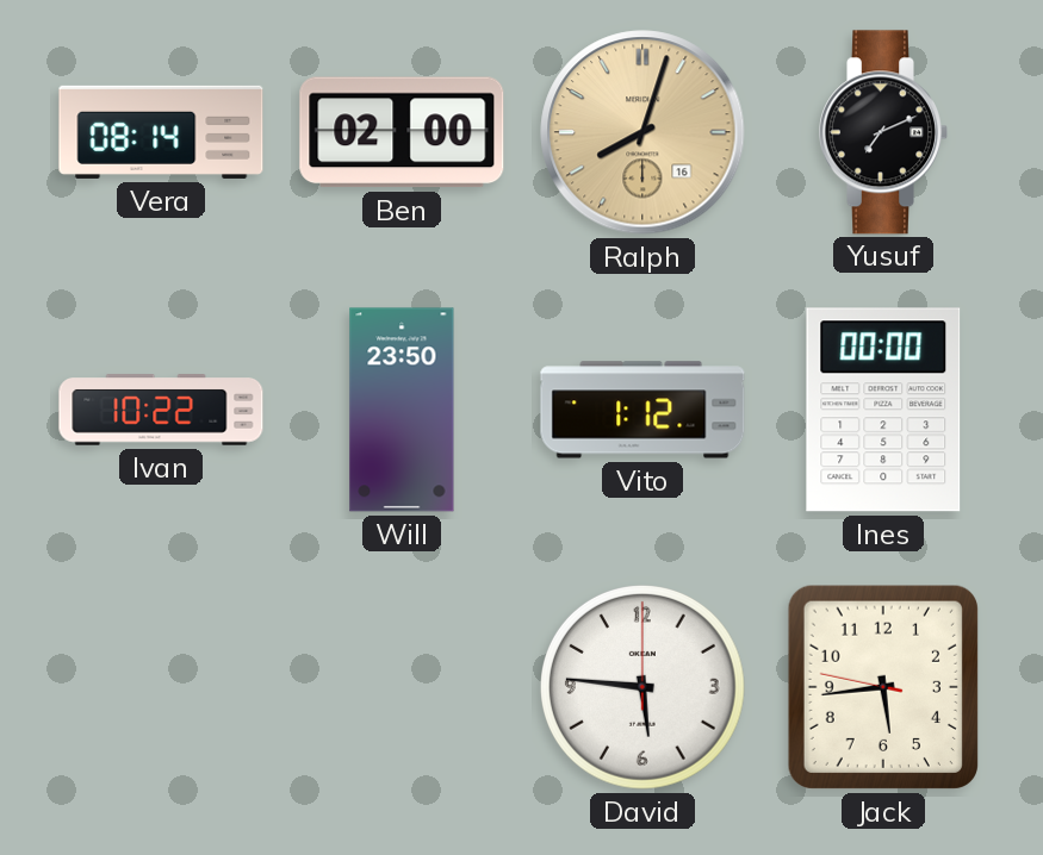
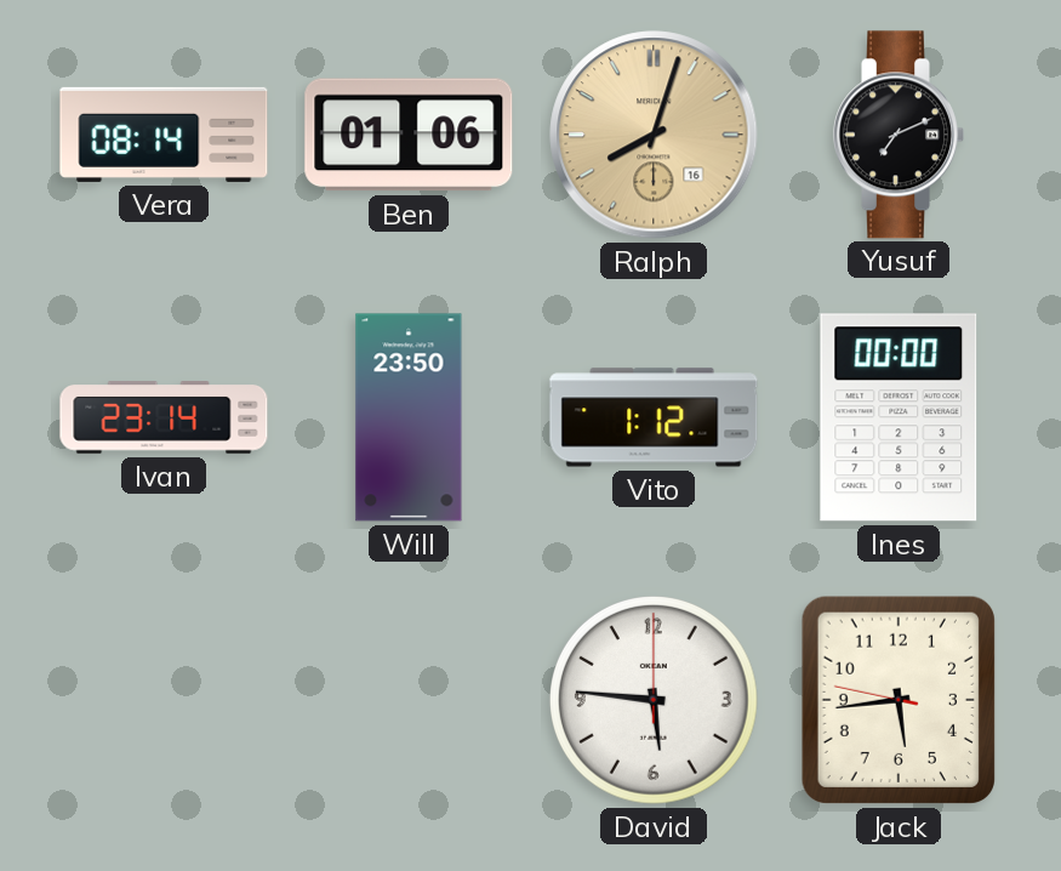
Ben: 02:00 -> 01:06 (409, 135)
Ivan: 10:22 -> 23:14 (164, 417)
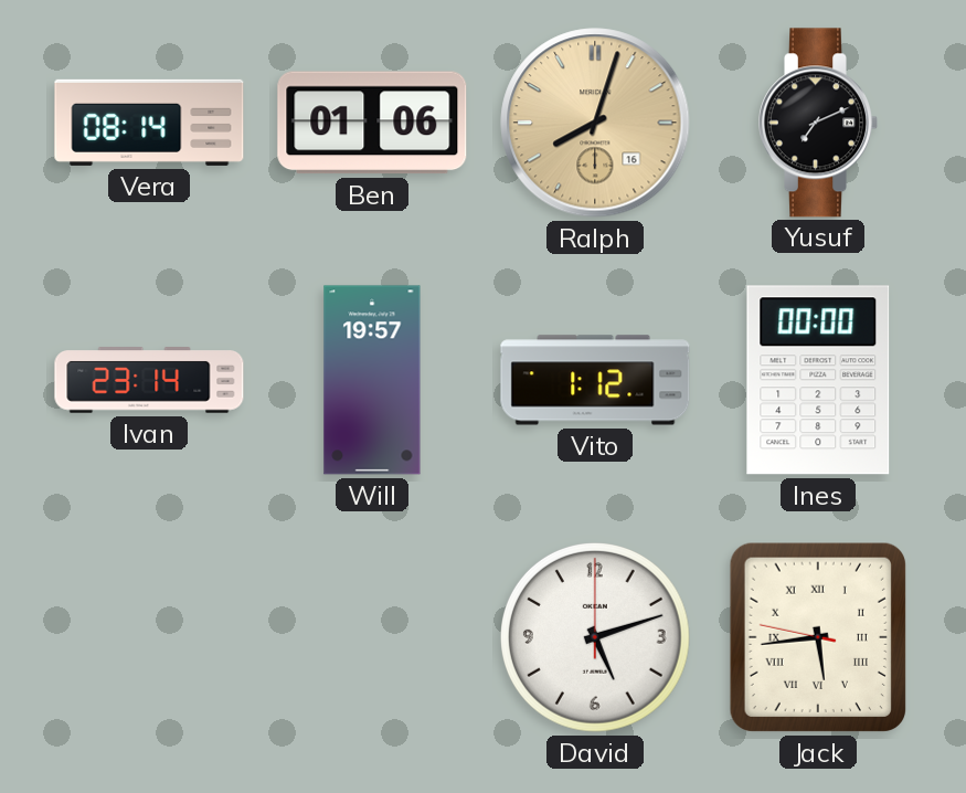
Will: 23:50 -> 19:57 (372, 380)
David: 5:46 -> 5:12 (596, 638)
Jack numerals: Arabic -> Roman (818, 637)
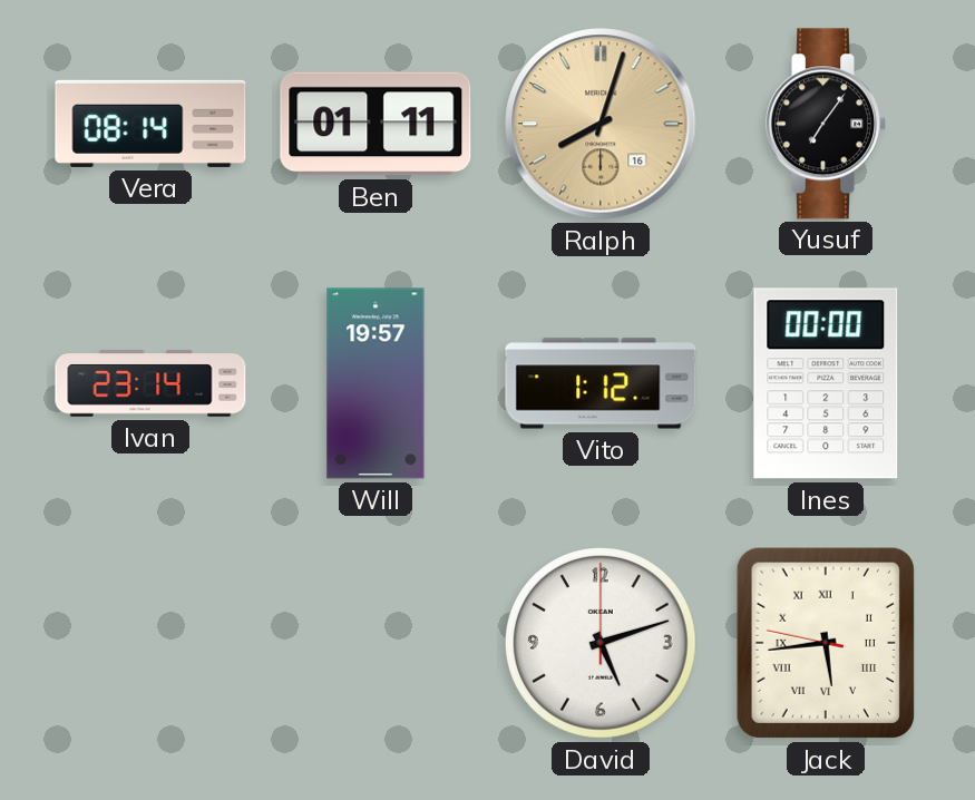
Ben: 01:06 -> 01:11 (376, 124)
Yusuf: 7:11 -> 7:06 (826, 124)
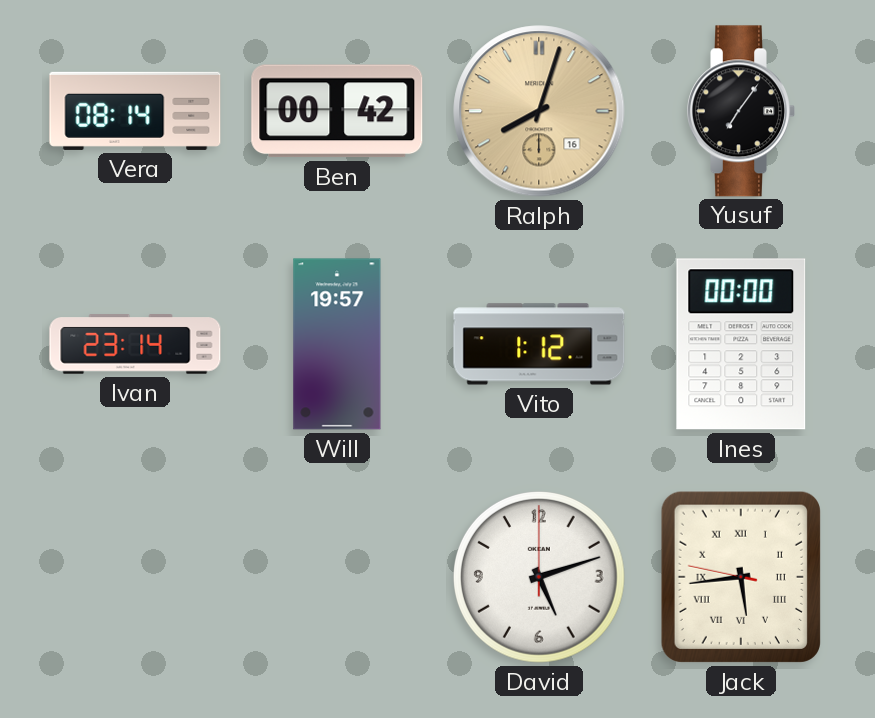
Ben: 01:11 -> 00:42 (337, 111)
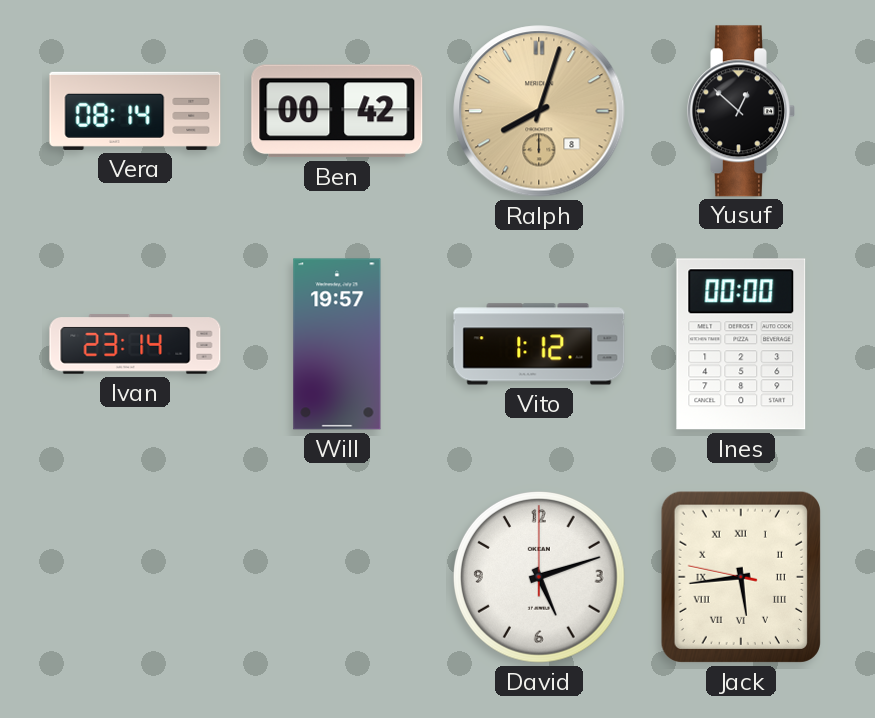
Ralph date: 16 -> 8 (539, 111)
Yusuf: 7:06 -> 12:52 (741, 111)
